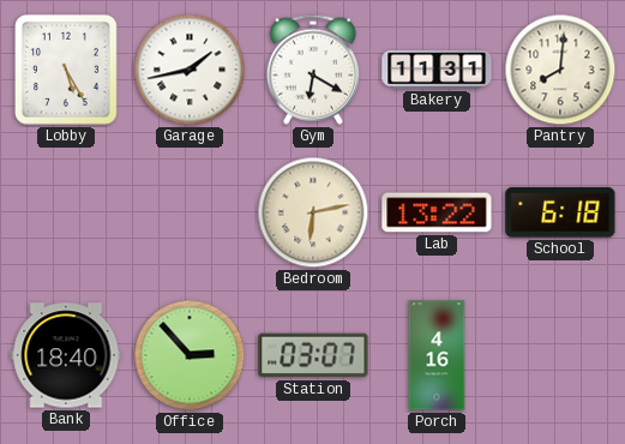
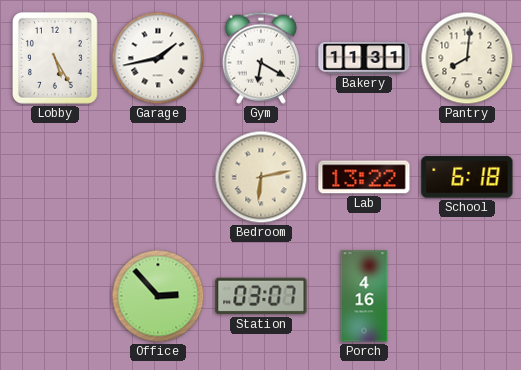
Bank: 18:40 -> none (66, 355)
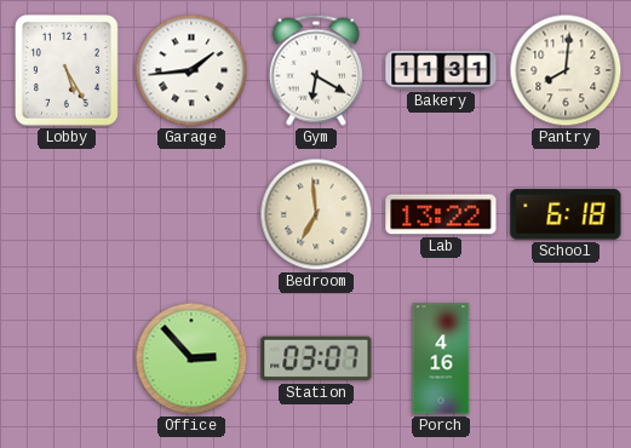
Garage: 1:43 -> 1:44 (191, 70)
Bedroom: 6:13 -> 6:59 (316, 214)
